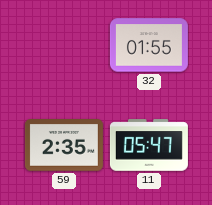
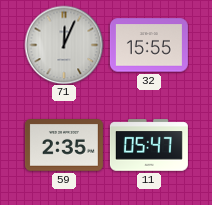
71: none -> 12:04 (64, 45)
32: 01:55 -> 15:55 (149, 45)
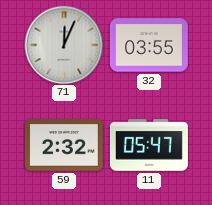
32: 15:55 -> 03:55 (149, 45)
59: 2:35 -> 2:32 (64, 145)
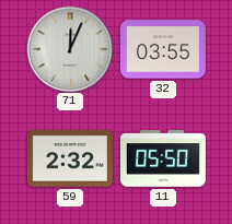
11: 05:47 -> 05:50 (163, 158)
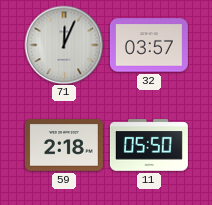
32: 03:55 -> 03:57 (149, 45)
59: 2:32 -> 2:18 (64, 145)
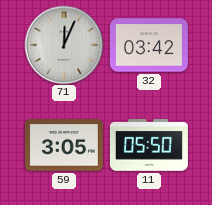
32: 03:57 -> 03:42 (149, 45)
59: 2:18 -> 3:05 (64, 145)
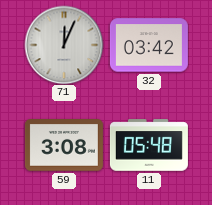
59: 3:05 -> 3:08 (64, 145)
11: 05:50 -> 05:48 (149, 145)
